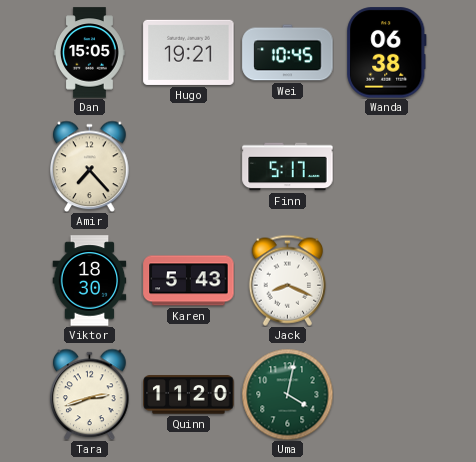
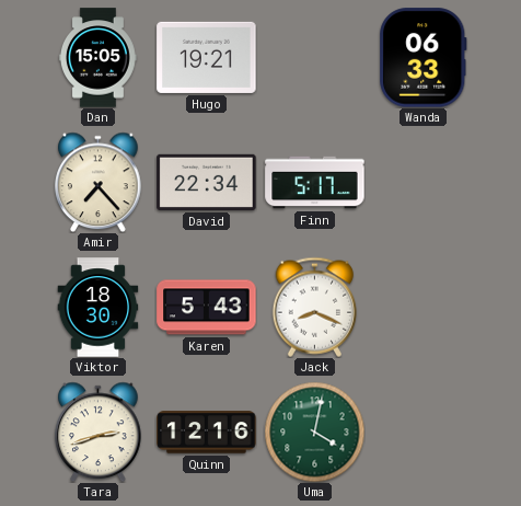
Wei: 10:45 -> none (288, 53)
Wanda: 06:38 -> 06:33 (424, 58)
David: none -> 22:34 (207, 182)
Quinn: 11:20 -> 12:16 (207, 433)
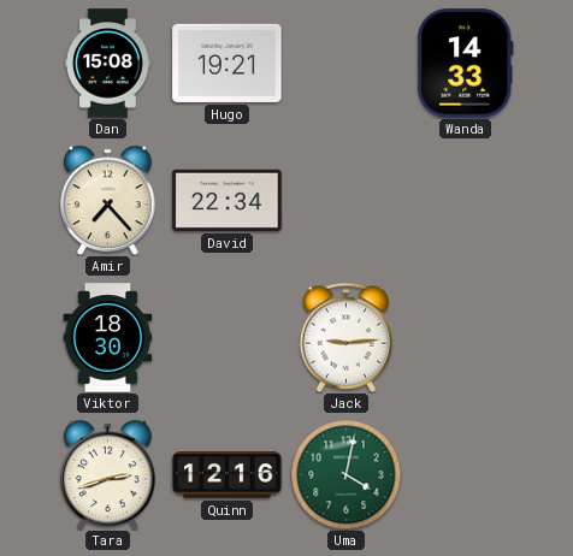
Dan: 15:05 -> 15:08 (107, 64)
Wanda: 06:33 -> 14:33 (466, 64)
Finn: 5:17 -> none (315, 183)
Karen: 5:43 -> none (207, 308)
Jack: 8:19 -> 9:14 (345, 337)
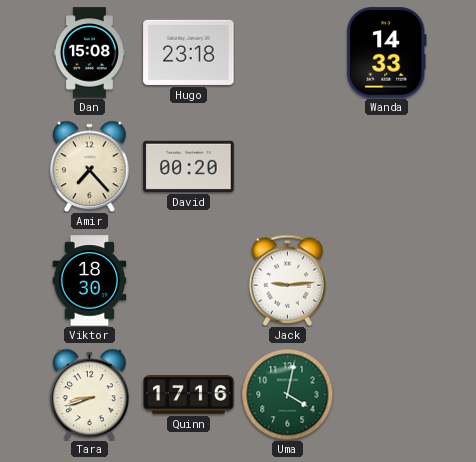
Hugo: 19:21 -> 23:18 (189, 52)
David: 22:34 -> 00:20 (189, 166)
Tara: 2:42 -> 8:42 (90, 394)
Quinn: 12:16 -> 17:16 (189, 395)
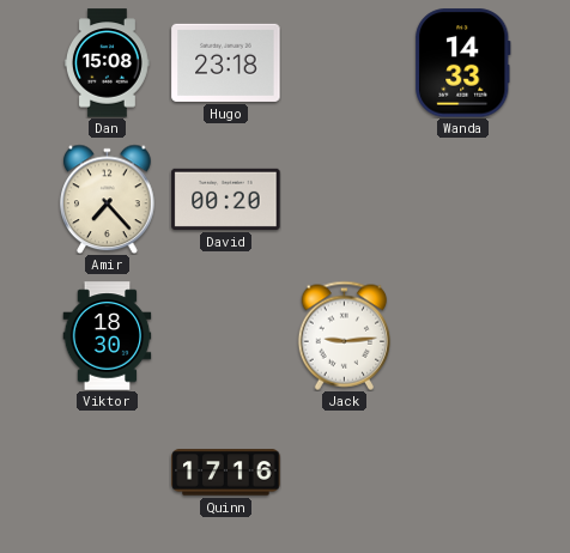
Tara: 8:42 -> none (90, 394)
Uma: 4:02 -> none (287, 394)
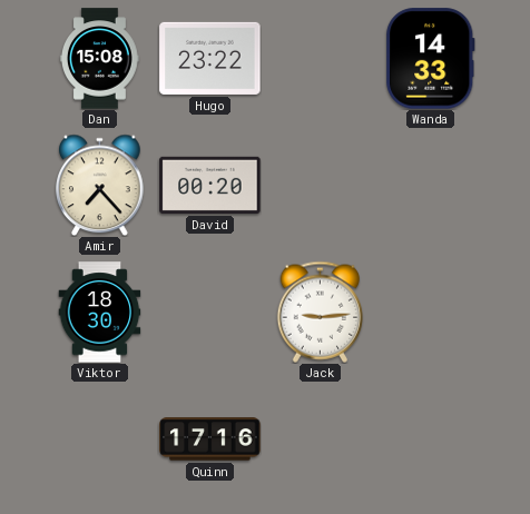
Hugo: 23:18 -> 23:22 (210, 58)
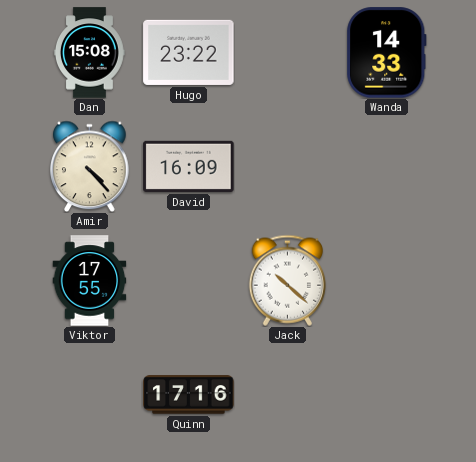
Amir: 7:23 -> 4:23 (90, 166)
David: 00:20 -> 16:09 (189, 166)
Viktor: 18:30 -> 17:55 (90, 281)
Jack: 9:14 -> 10:22 (287, 280)
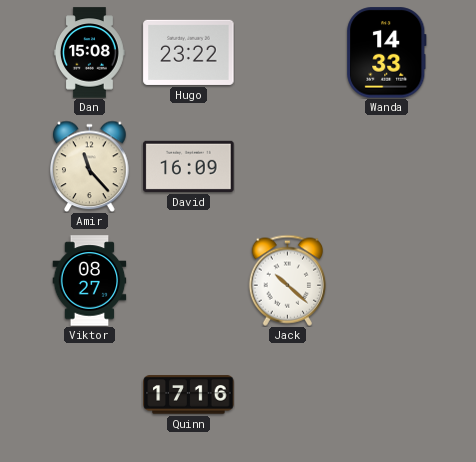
Amir: 4:23 -> 11:23 (90, 166)
Viktor: 17:55 -> 08:27 (90, 281)
